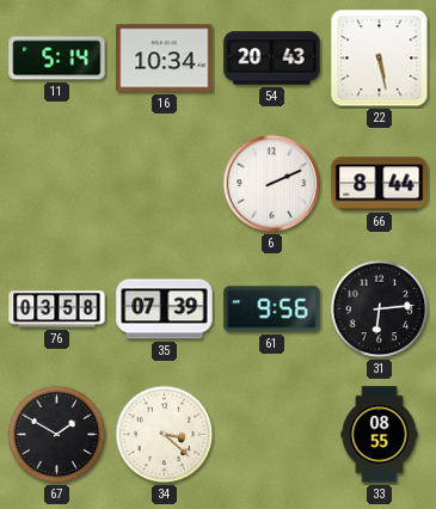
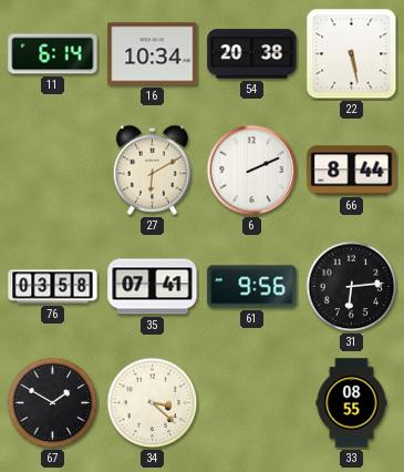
11: 5:14 -> 6:14 (53, 54)
54: 20:43 -> 20:38 (252, 54)
27: none -> 6:10 (153, 170)
35: 07:39 -> 07:41 (153, 287)
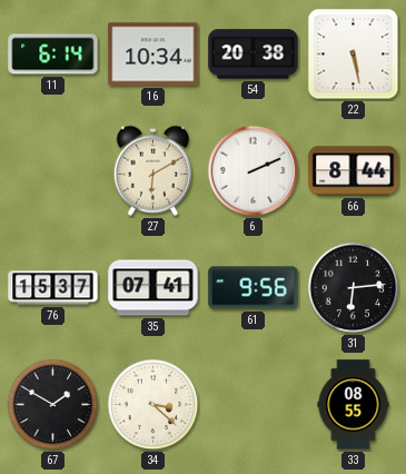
76: 03:58 -> 15:37 (53, 288)
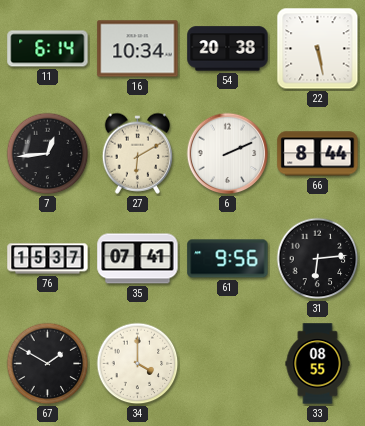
7: none -> 12:44 (48, 154)
34: 3:22 -> 4:00 (138, 364)
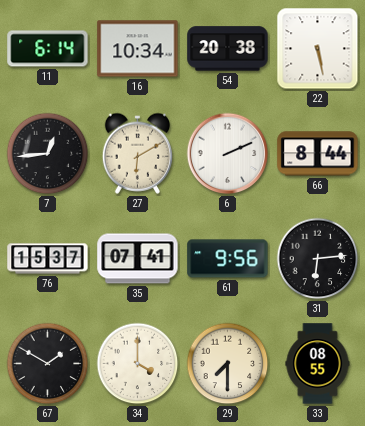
29: none -> 7:30 (228, 364)
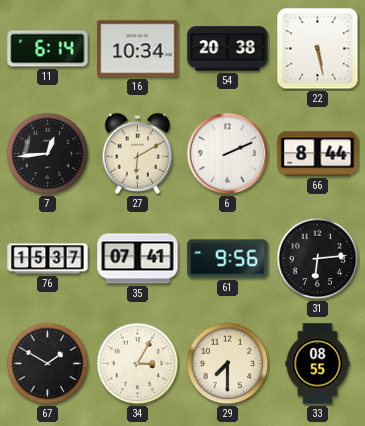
34: 4:00 -> 3:05 (138, 364)
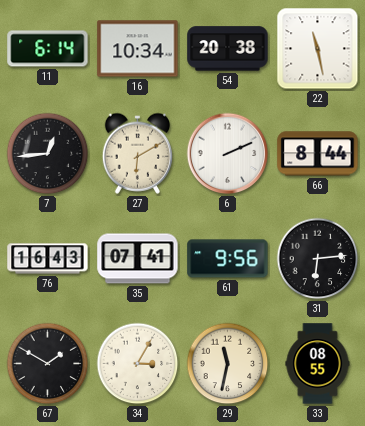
22: 5:28 -> 11:28 (318, 49)
76: 15:37 -> 16:43 (48, 259)
29: 7:30 -> 11:32 (228, 364)
